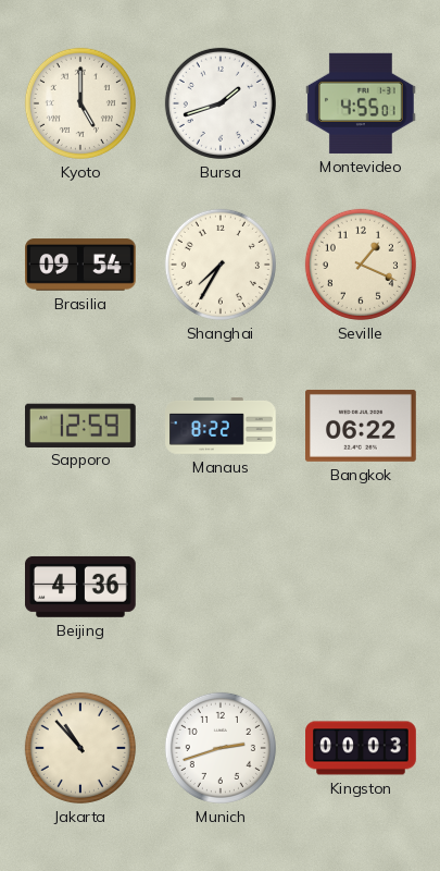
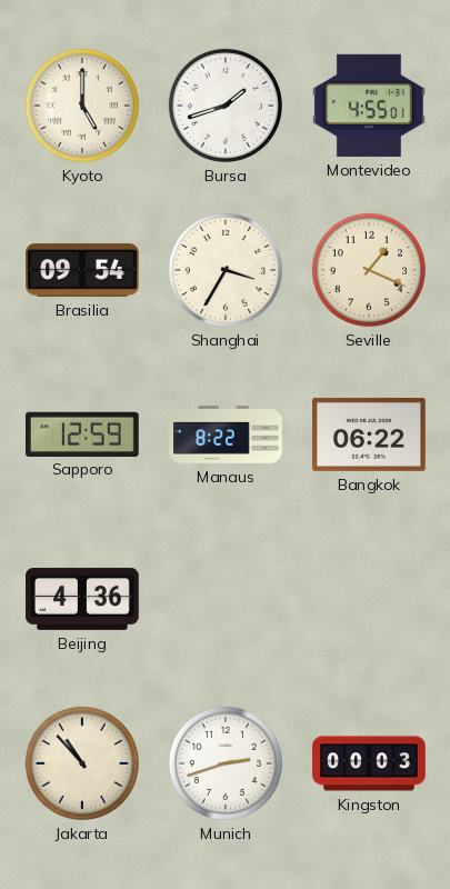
Shanghai: 7:35 -> 3:35 (226, 270)
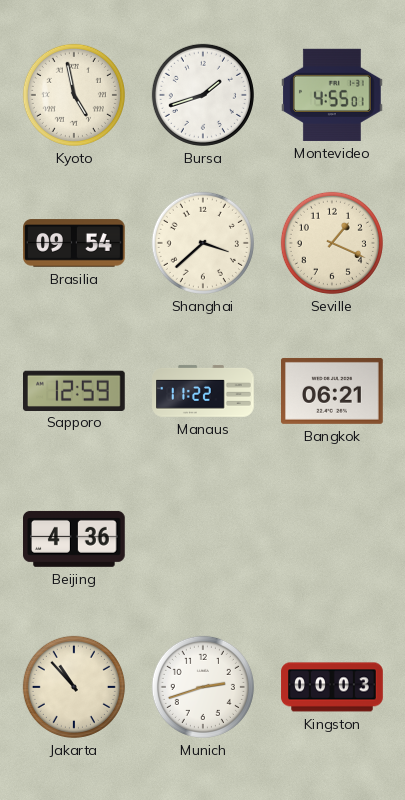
Kyoto: 5:00 -> 4:58 (74, 95)
Shanghai: 3:35 -> 3:38 (203, 243)
Manaus: 8:22 -> 11:22 (203, 391)
Bangkok: 06:22 -> 06:21 (333, 391)
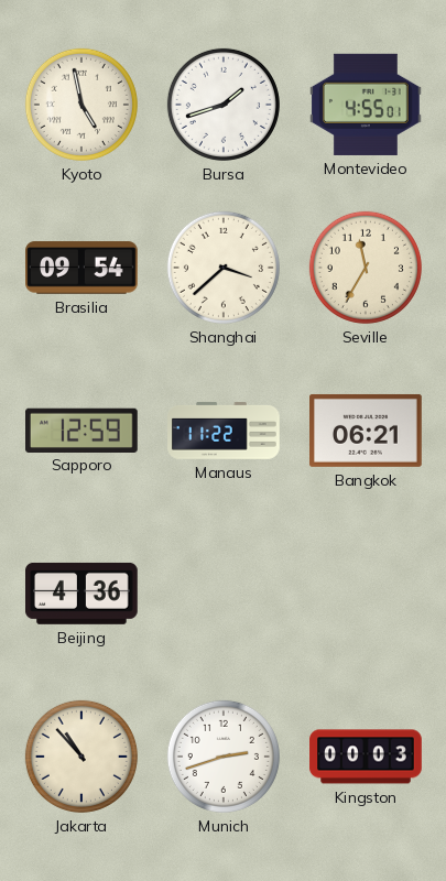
Seville: 1:19 -> 11:35 (366, 268)
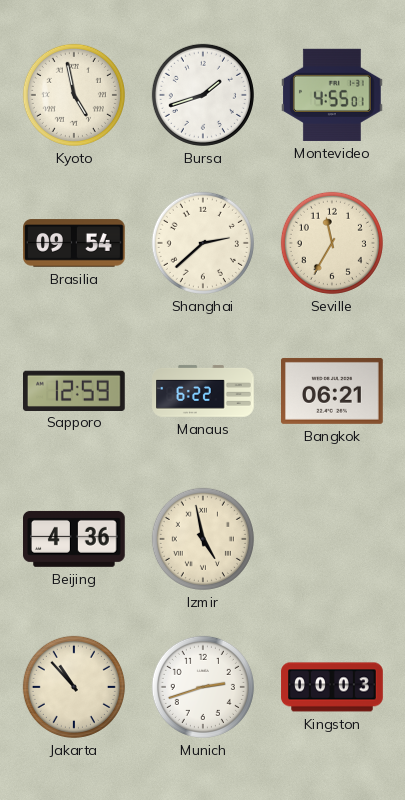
Shanghai: 3:38 -> 2:38 (203, 243)
Manaus: 11:22 -> 6:22 (203, 391)
Izmir: none -> 4:58 (203, 539)
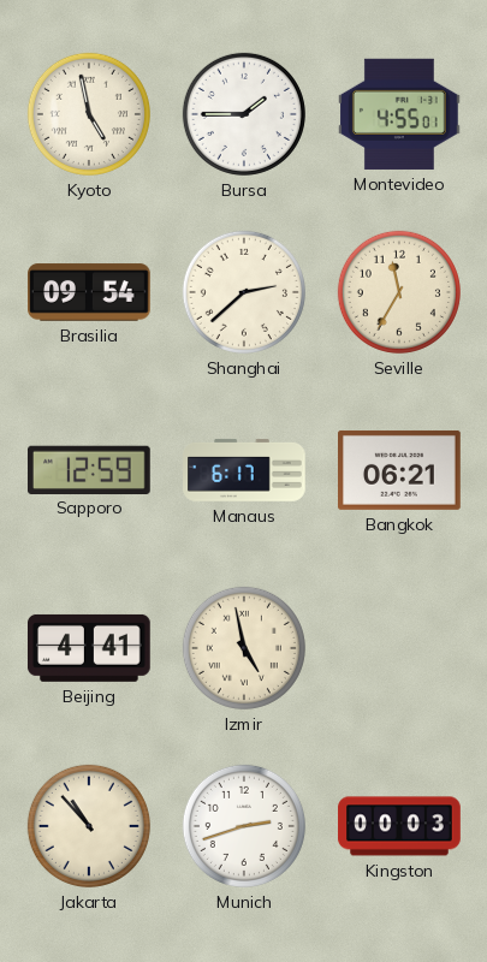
Bursa: 1:42 -> 1:45 (244, 114)
Manaus: 6:22 -> 6:17 (244, 470)
Beijing: 4:36 -> 4:41 (90, 648)
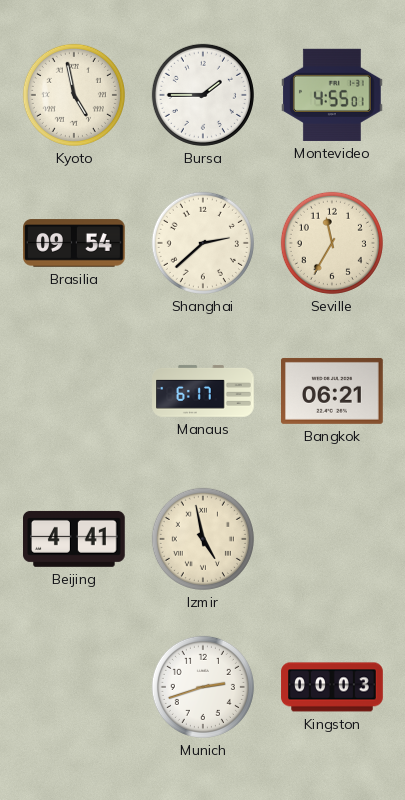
Sapporo: 12:59 -> none (90, 469)
Jakarta: 10:53 -> none (89, 826)
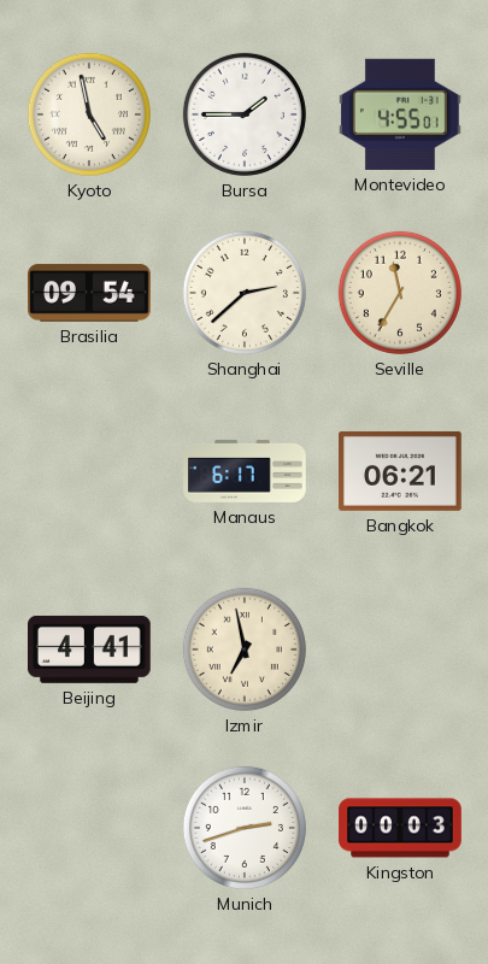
Izmir: 4:58 -> 6:58 (245, 649)
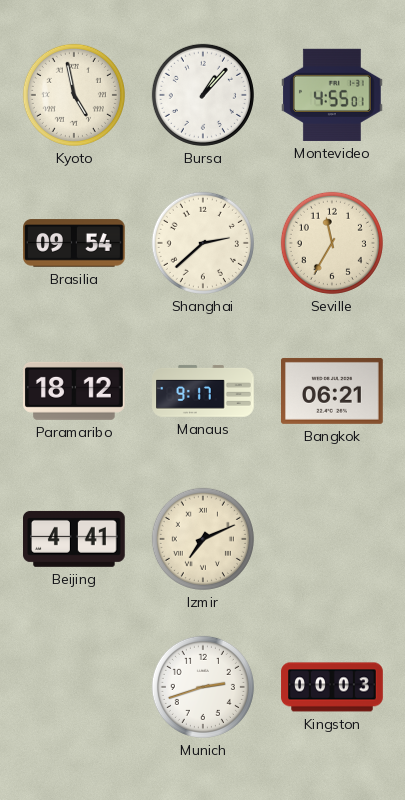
Bursa: 1:45 -> 1:07 (203, 95)
Paramaribo: none -> 18:12 (75, 391)
Manaus: 6:17 -> 9:17 (203, 391)
Izmir: 6:58 -> 7:11 (203, 539)
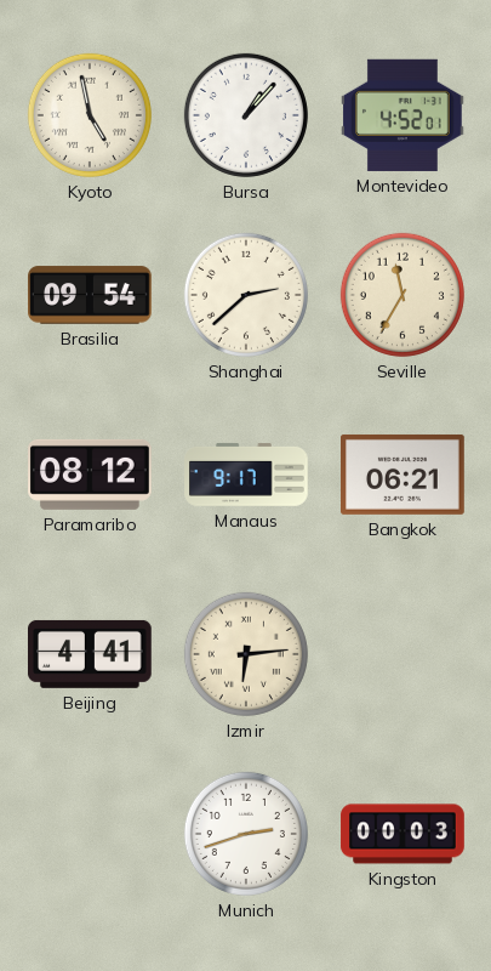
Montevideo: 4:55 -> 4:52 (404, 115)
Paramaribo: 18:12 -> 08:12 (91, 475)
Izmir: 7:11 -> 6:14 (246, 654)
